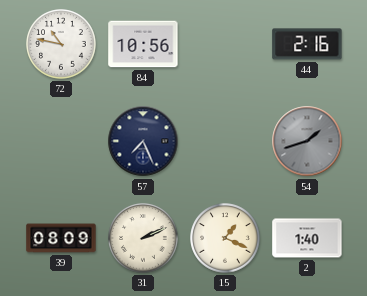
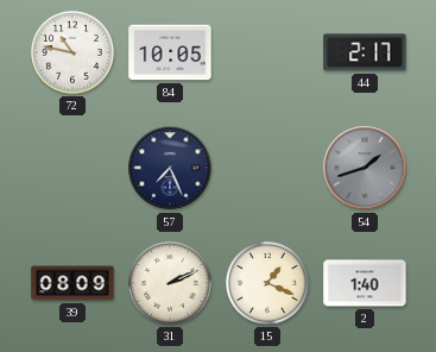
84: 10:56 -> 10:05 (170, 52)
44: 2:16 -> 2:17 (365, 52)
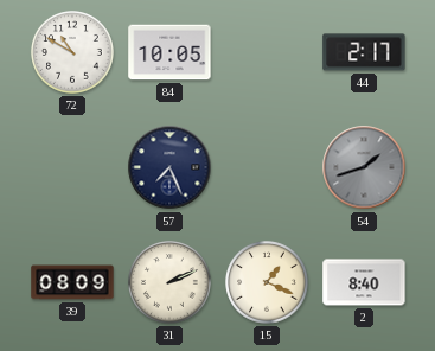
72: 10:47 -> 10:50 (72, 52)
2: 1:40 -> 8:40 (364, 282)
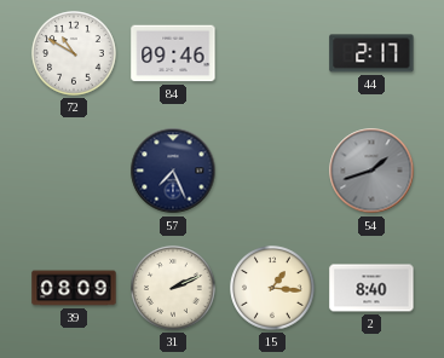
84: 10:05 -> 09:46 (173, 53)
15: 1:19 -> 1:16 (272, 288)
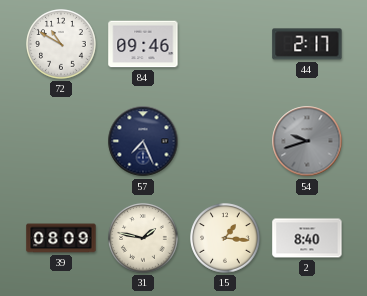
54: 1:42 -> 9:42 (307, 141)
31: 2:11 -> 1:47 (143, 238)
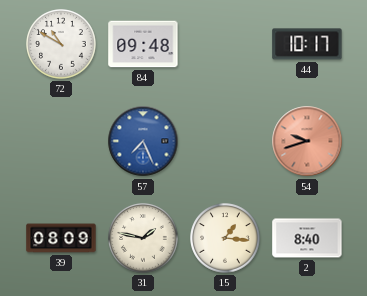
84: 09:46 -> 09:48 (143, 44)
44: 2:17 -> 10:17 (307, 44)
57 dial: navy -> blue (143, 141)
54 dial: grey -> salmon (307, 141)
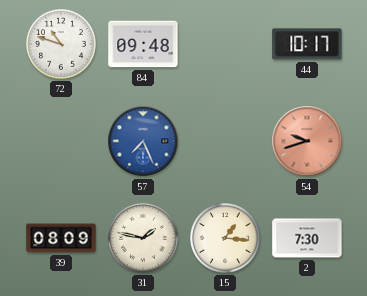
72: 10:50 -> 10:48 (61, 44)
2: 8:40 -> 7:30 (307, 238)
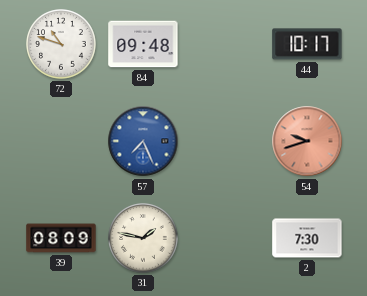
15: 1:16 -> none (225, 238)
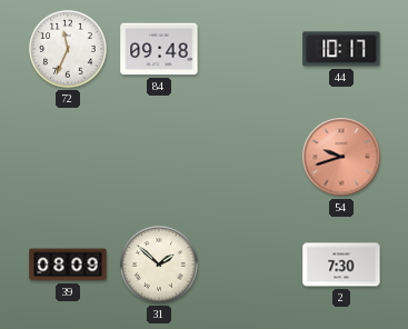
72: 10:48 -> 11:34 (68, 49)
57: 7:26 -> none (143, 141)
31: 1:47 -> 1:52 (159, 265)
